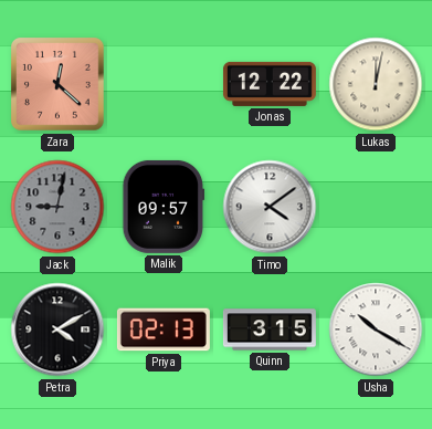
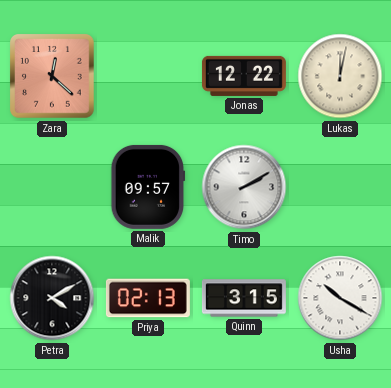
Jack: 9:02 -> none (57, 207)
Timo: 4:09 -> 2:10 (244, 187)
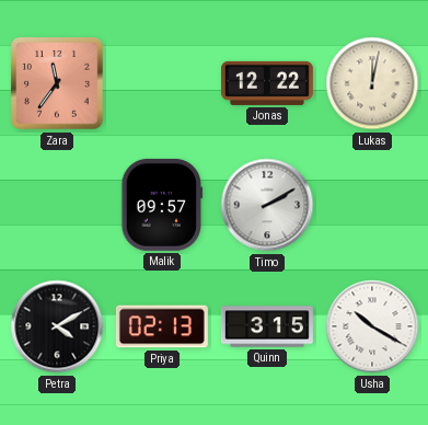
Zara: 12:22 -> 11:36 (58, 84)
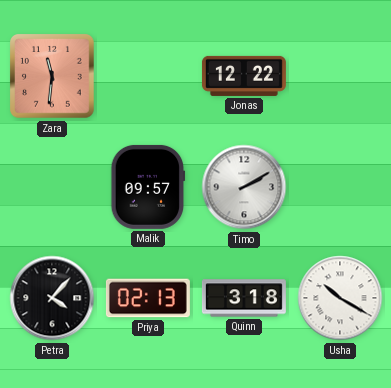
Zara: 11:36 -> 11:31 (53, 77)
Lukas: 12:02 -> none (372, 83)
Petra: 4:10 -> 4:07 (52, 298)
Quinn: 3:15 -> 3:18 (244, 298)
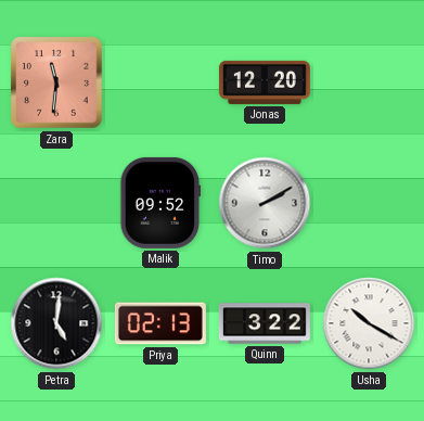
Jonas: 12:22 -> 12:20 (265, 82)
Malik: 09:57 -> 09:52 (160, 203)
Petra: 4:07 -> 5:01 (56, 323)
Quinn: 3:18 -> 3:22 (265, 323)
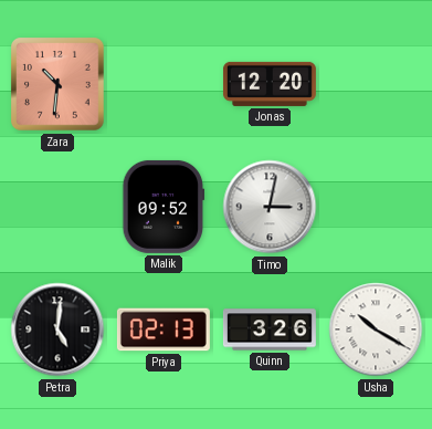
Zara: 11:31 -> 10:31 (59, 85)
Timo: 2:10 -> 3:02 (270, 207)
Quinn: 3:22 -> 3:26 (270, 329)
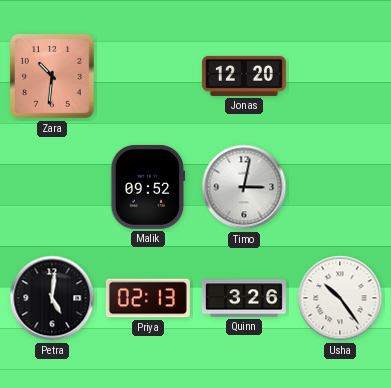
Usha: 10:20 -> 10:24 (340, 298)
